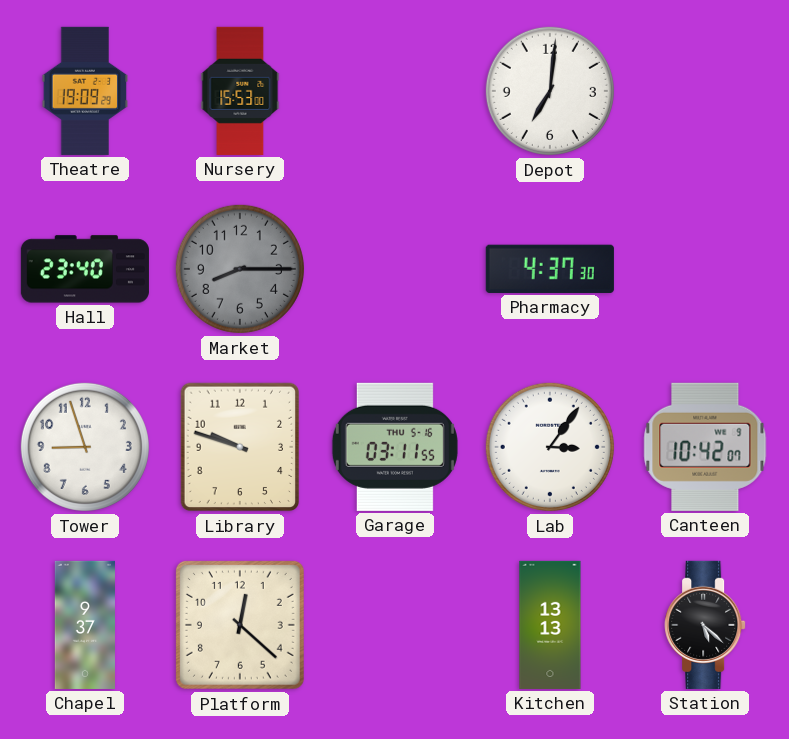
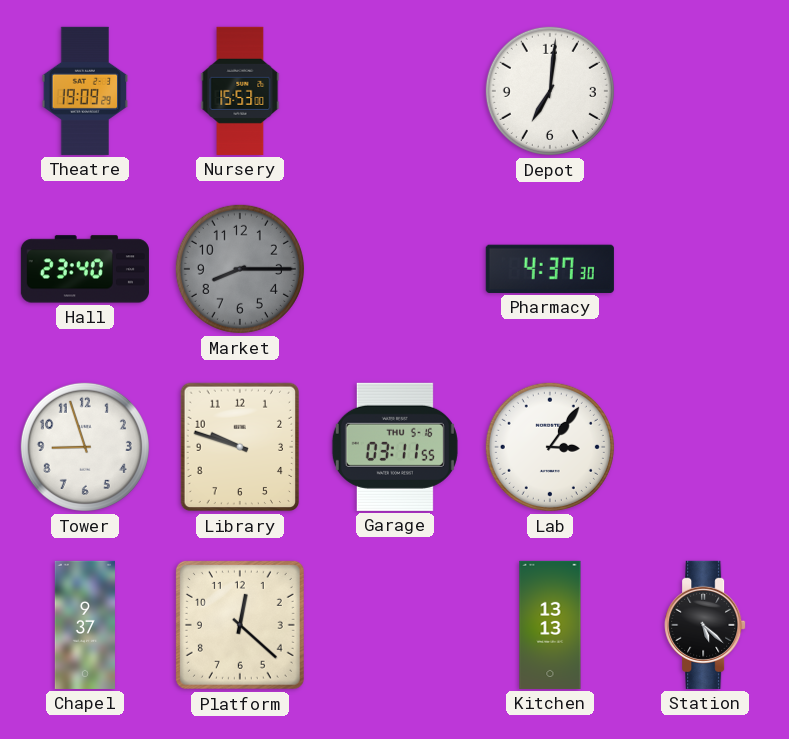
Canteen: 10:42 -> none (705, 447)
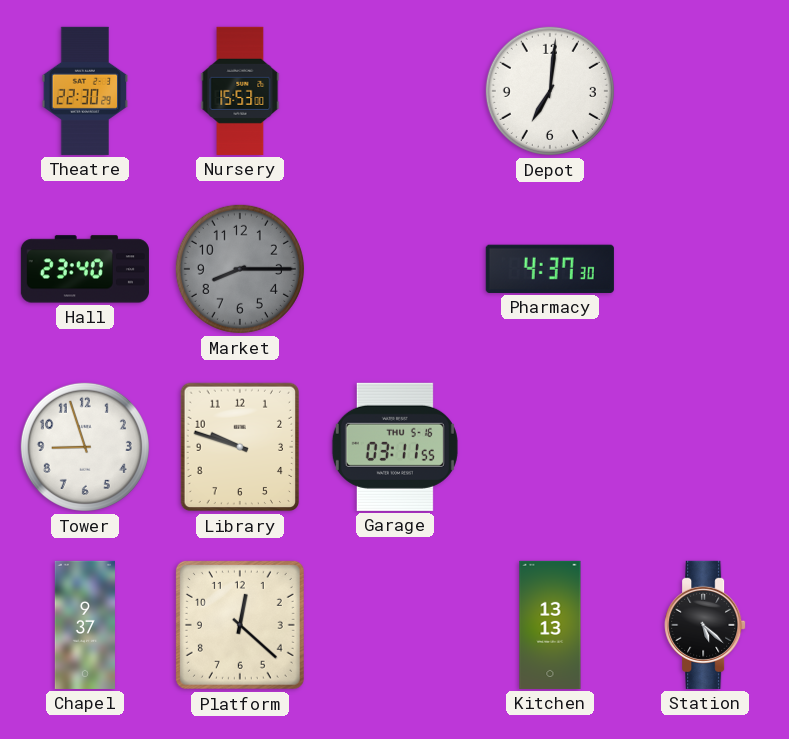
Theatre: 19:09 -> 22:30 (85, 91)
Lab: 3:06 -> none (550, 447)
